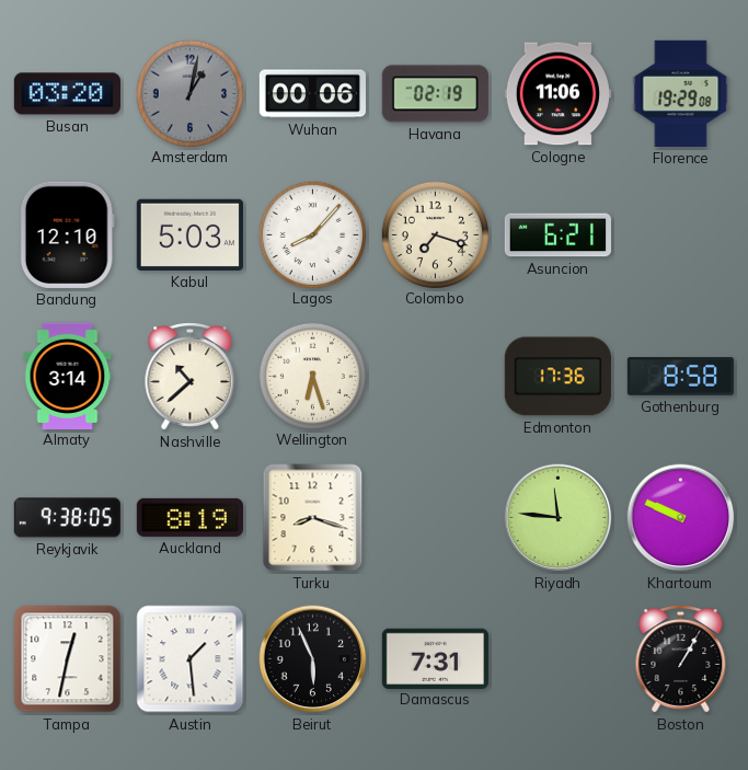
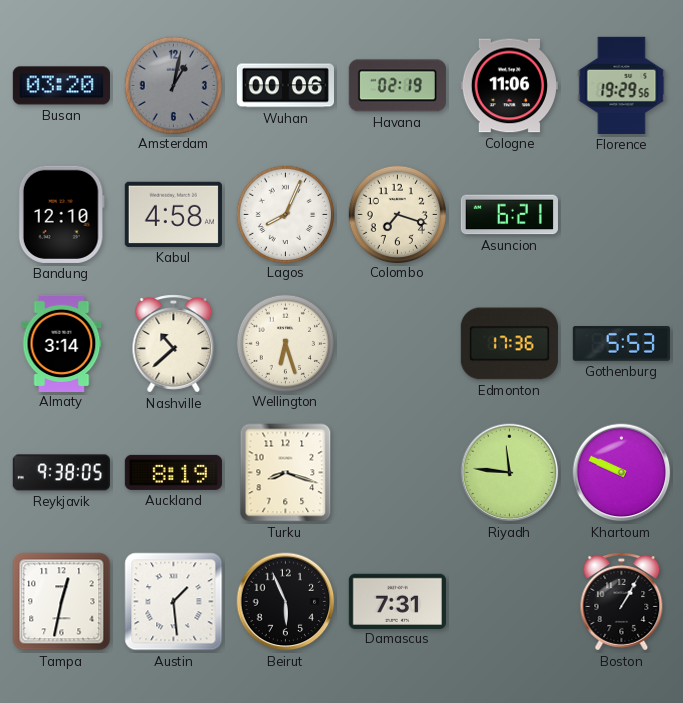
Florence: 19:29:08 -> 19:29:56 (622, 85)
Kabul: 5:03 -> 4:58 (173, 214)
Lagos: 8:07 -> 8:04 (285, 214)
Gothenburg: 8:58 -> 5:53 (621, 344)
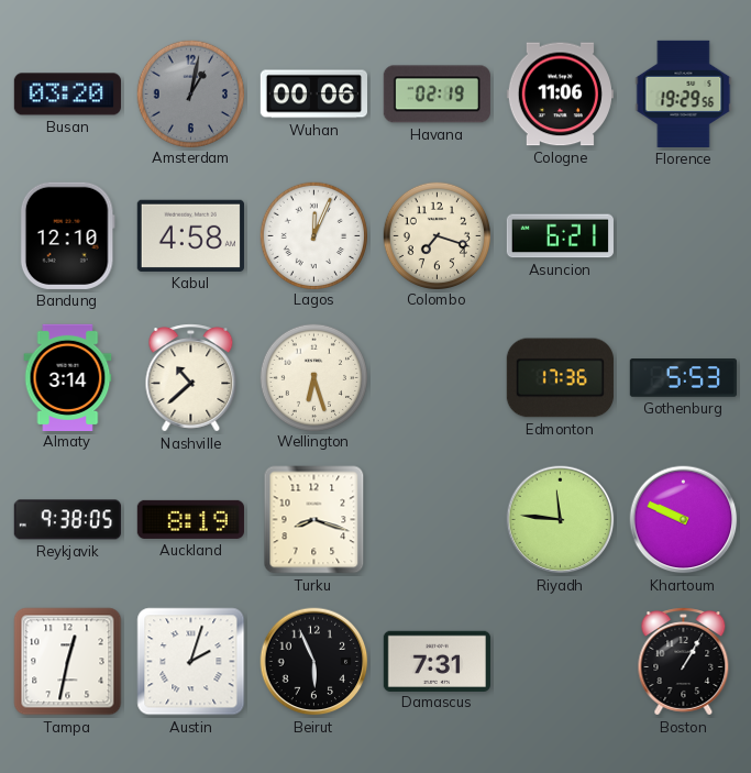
Lagos: 8:04 -> 12:04 (313, 235)
Austin: 1:29 -> 2:03 (191, 662)
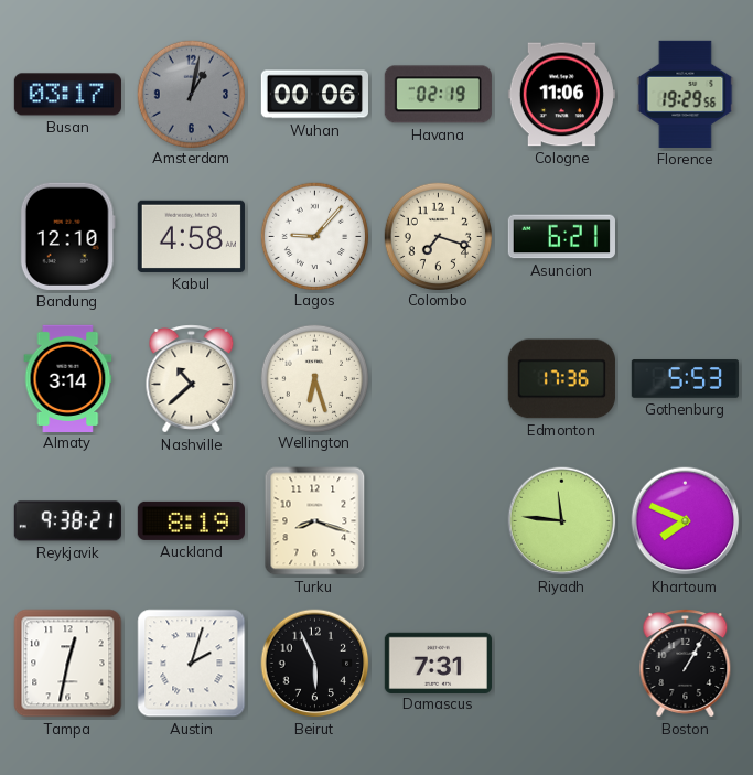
Busan: 03:20 -> 03:17 (67, 95)
Lagos: 12:04 -> 9:07 (314, 236)
Reykjavik: 9:38:05 -> 9:38:21 (67, 521)
Khartoum: 9:49 -> 7:49 (686, 521)
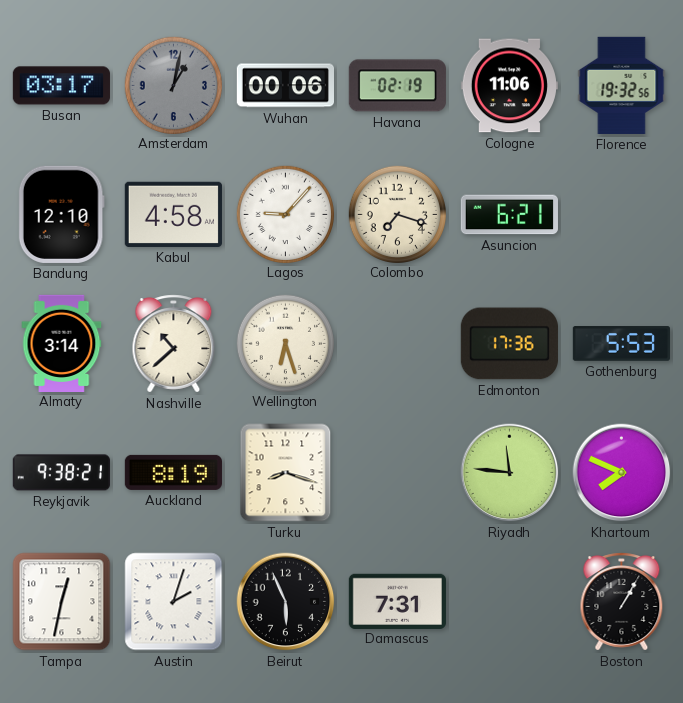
Florence: 19:29 -> 19:32 (622, 85)
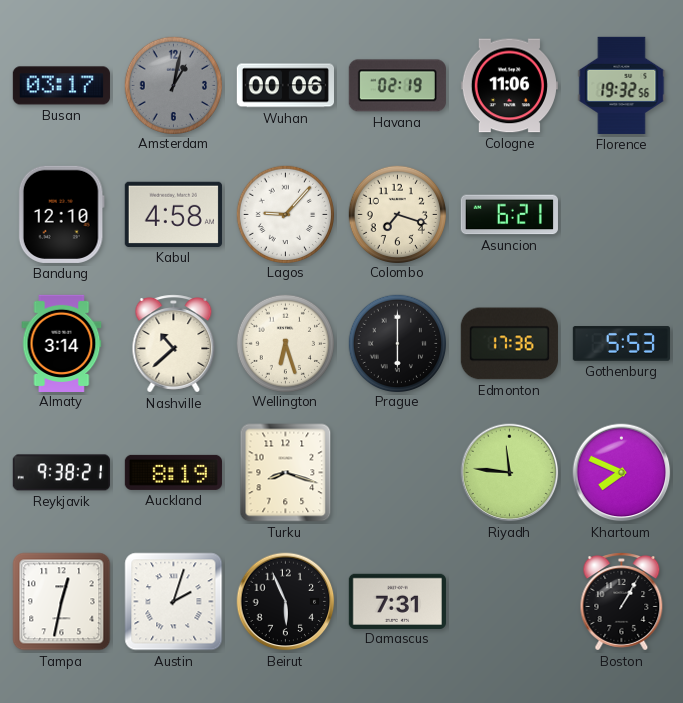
Prague: none -> 6:00 (397, 343)
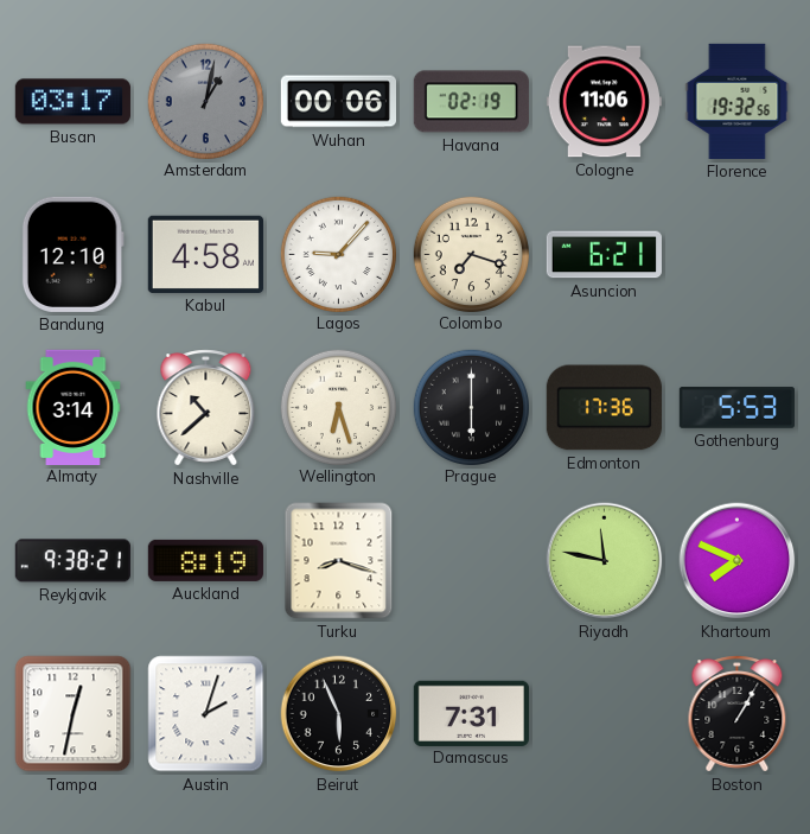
Riyadh: 11:46 -> 11:47 (605, 561)
